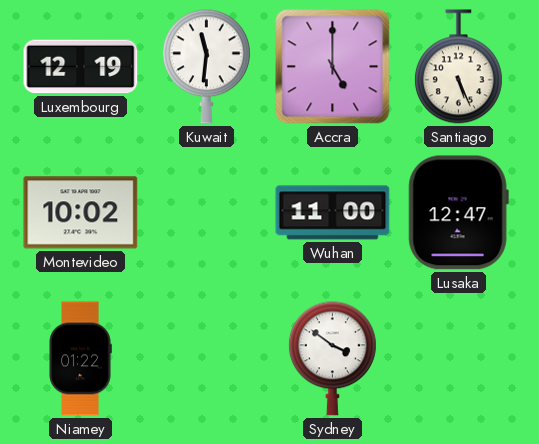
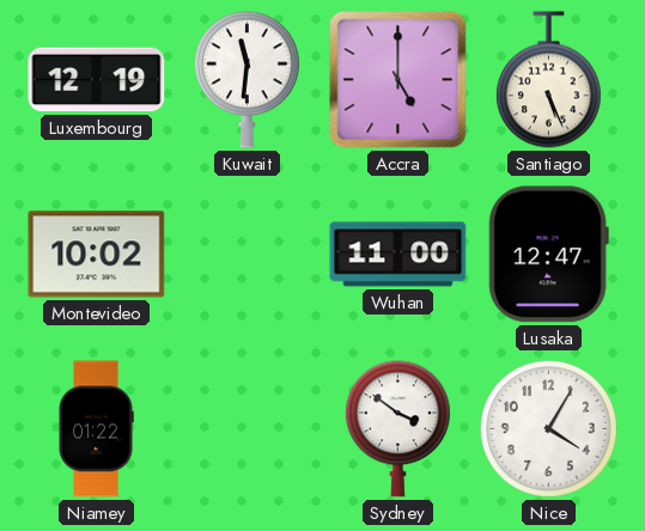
Nice: none -> 4:05 (548, 428)
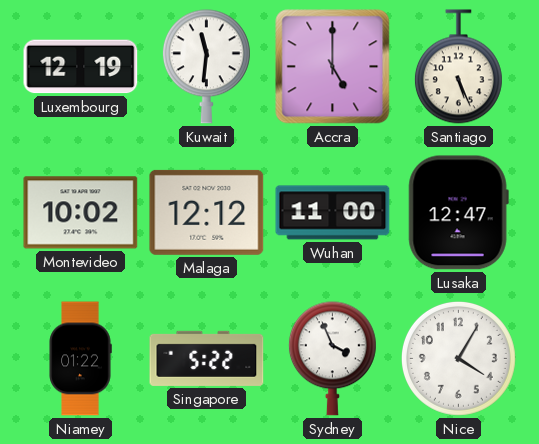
Malaga: none -> 12:12 (207, 212)
Singapore: none -> 5:22 (207, 358)
Sydney: 3:51 -> 3:56 (332, 359)
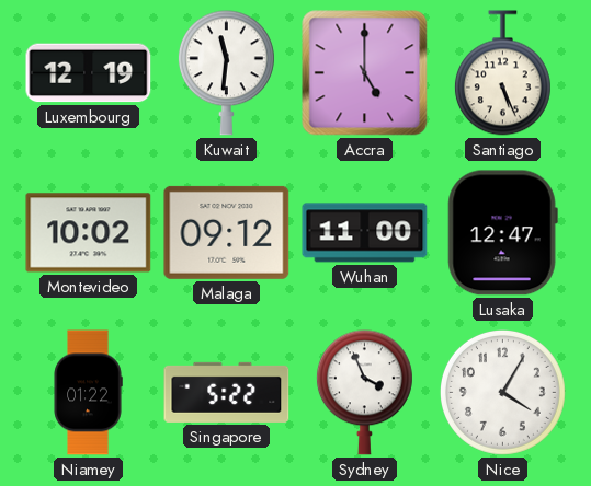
Malaga: 12:12 -> 09:12 (227, 232)
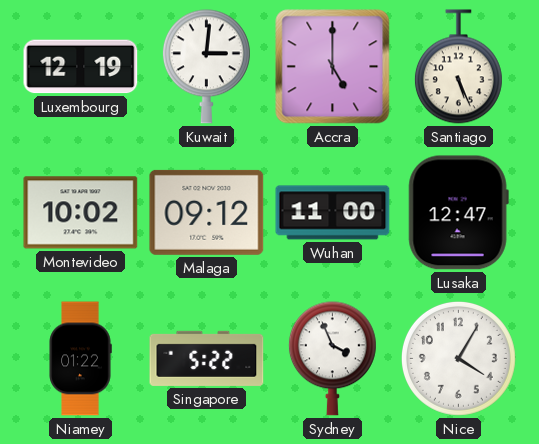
Kuwait: 11:31 -> 3:01 (206, 67)
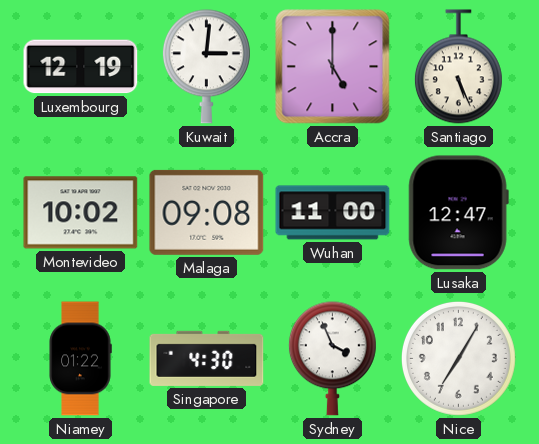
Malaga: 09:12 -> 09:08 (207, 212)
Singapore: 5:22 -> 4:30 (207, 358)
Nice: 4:05 -> 7:05 (458, 358)
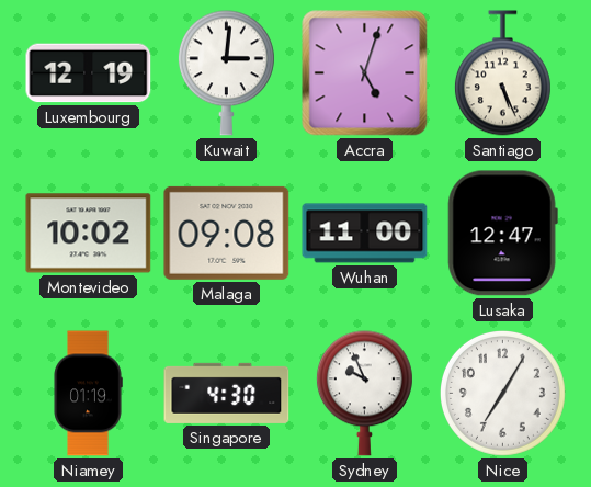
Accra: 5:00 -> 5:03 (365, 73)
Niamey: 01:22 -> 01:19 (88, 394)
Sydney: 3:56 -> 9:56 (364, 394)
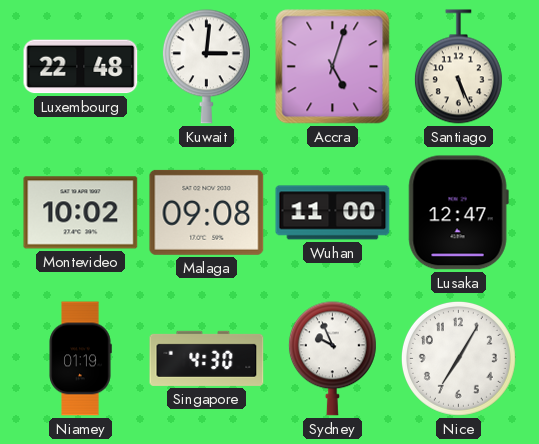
Luxembourg: 12:19 -> 22:48 (81, 67)
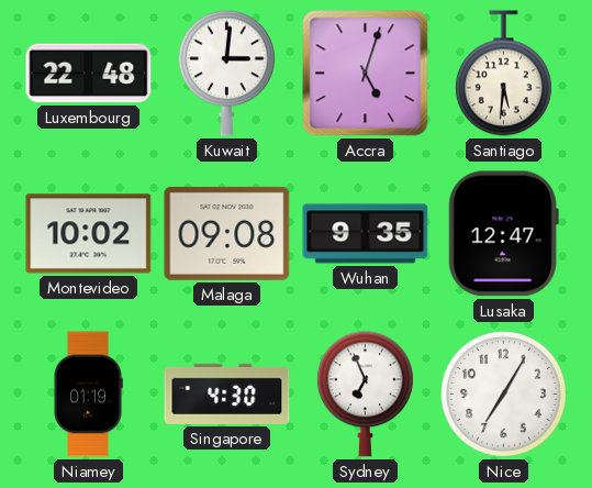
Santiago: 5:26 -> 5:31 (503, 74)
Wuhan: 11:00 -> 9:35 (366, 234)
Sydney: 9:56 -> 6:56 (365, 395)
